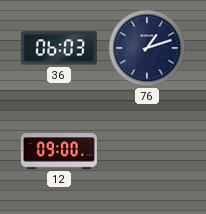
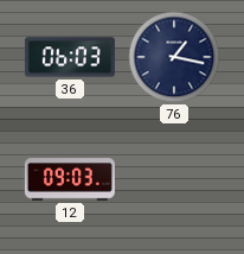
76: 1:12 -> 1:17 (174, 57)
12: 09:00 -> 09:03 (70, 179)
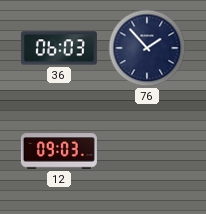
76: 1:17 -> 1:53 (147, 48)
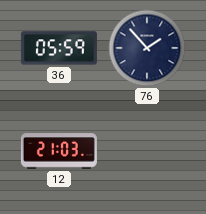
36: 06:03 -> 05:59 (59, 48)
12: 09:03 -> 21:03 (59, 151)
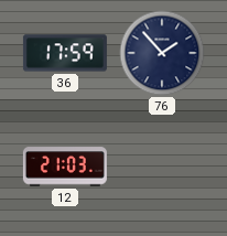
36: 05:59 -> 17:59 (65, 53)
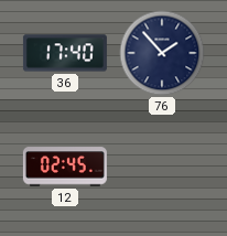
36: 17:59 -> 17:40 (65, 53)
12: 21:03 -> 02:45 (65, 167)
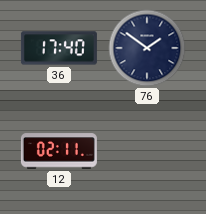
76: 1:53 -> 1:51 (147, 48)
12: 02:45 -> 02:11 (59, 151)
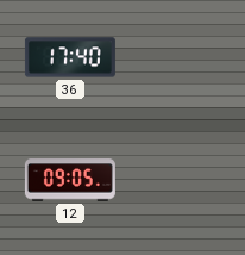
76: 1:51 -> none (147, 48)
12: 02:11 -> 09:05 (70, 180)
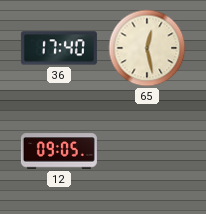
65: none -> 12:28 (147, 48)
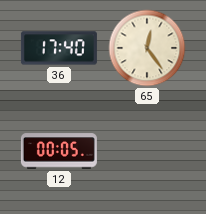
65: 12:28 -> 12:24 (147, 48)
12: 09:05 -> 00:05 (59, 151)
